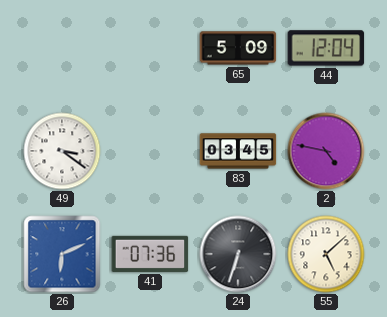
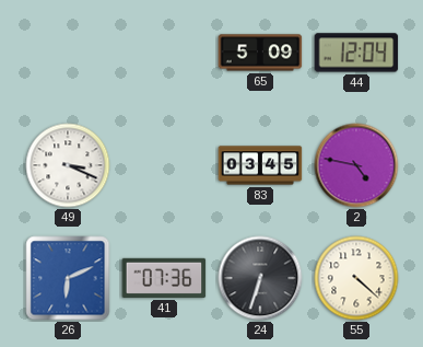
49: 3:21 -> 3:19 (68, 165)
55: 5:08 -> 4:22 (356, 278)
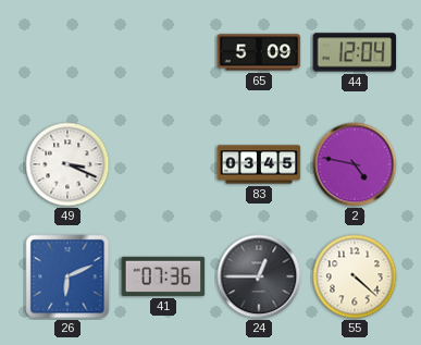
24: 6:33 -> 12:45 (259, 276)
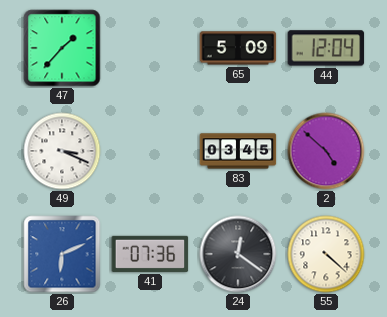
47: none -> 1:37 (62, 48)
2: 4:47 -> 4:52 (326, 151)
24: 12:45 -> 12:21 (238, 254)
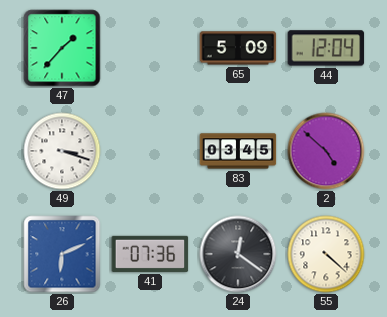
49: 3:19 -> 3:18 (62, 151)
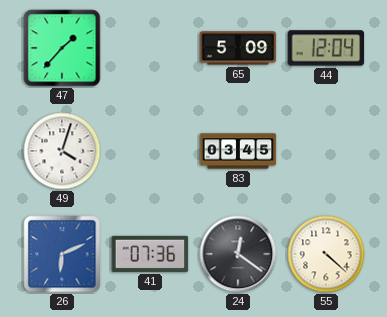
49: 3:18 -> 4:03 (62, 151)
2: 4:52 -> none (326, 151)
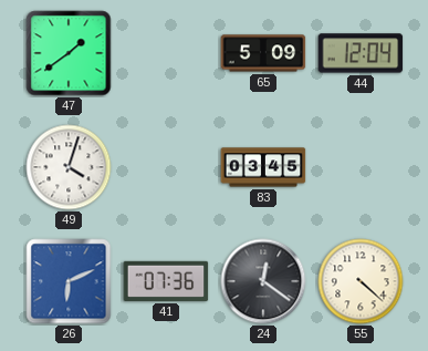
47: 1:37 -> 1:39 (69, 53)
